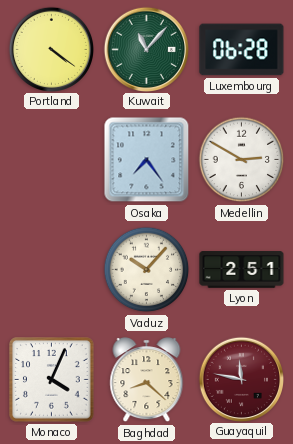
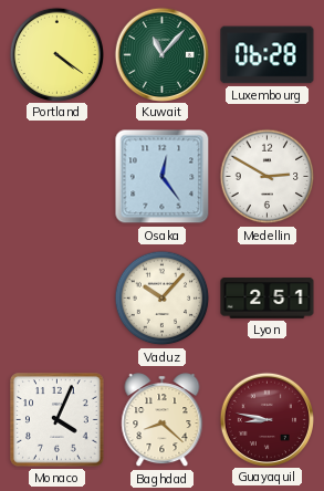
Osaka: 7:24 -> 12:24 (163, 177)
Guayaquil: 11:47 -> 8:47 (266, 419)
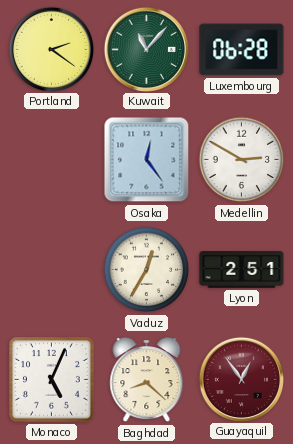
Portland: 4:21 -> 2:21 (51, 49)
Vaduz: 10:07 -> 12:35 (147, 270)
Monaco: 4:04 -> 5:04 (52, 380)
Guayaquil: 8:47 -> 12:54 (241, 379)
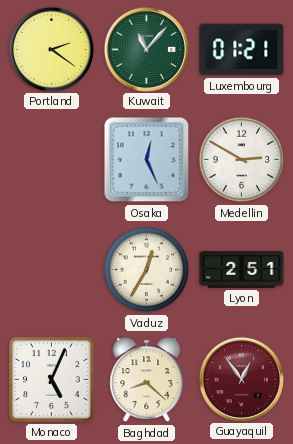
Luxembourg: 06:28 -> 01:21 (242, 50)
Osaka: 12:24 -> 12:26 (147, 160)
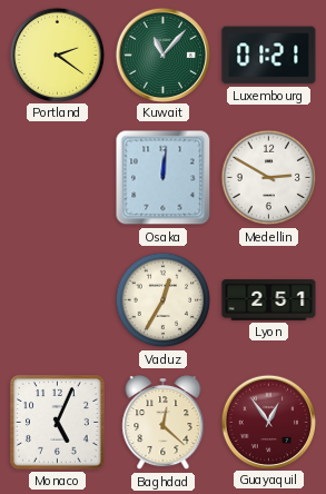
Osaka: 12:26 -> 12:01 (164, 178)
Baghdad: 8:22 -> 12:22 (164, 423)
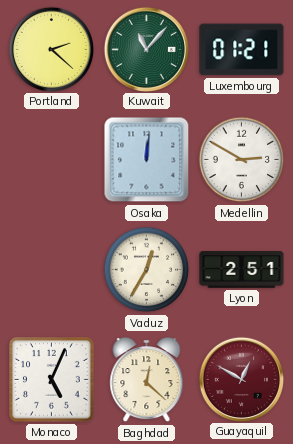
Portland: 2:21 -> 2:22 (51, 49)
Guayaquil: 12:54 -> 12:50 (241, 379)
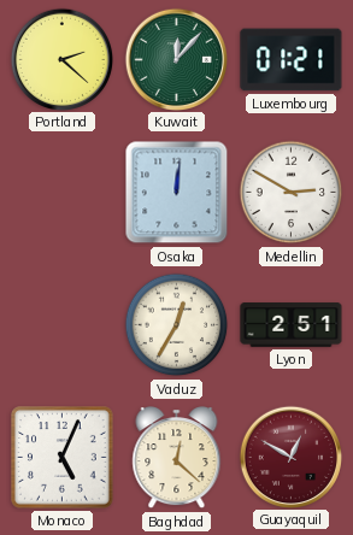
Kuwait: 11:07 -> 12:07 (176, 59)
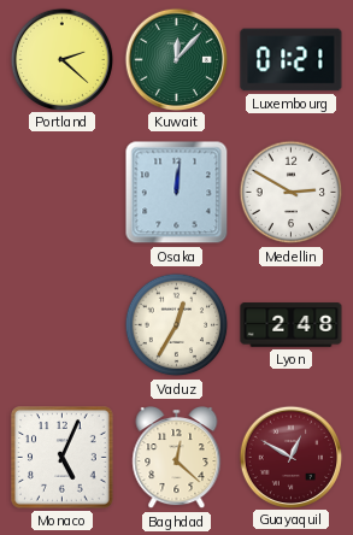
Lyon: 2:51 -> 2:48 (292, 325)
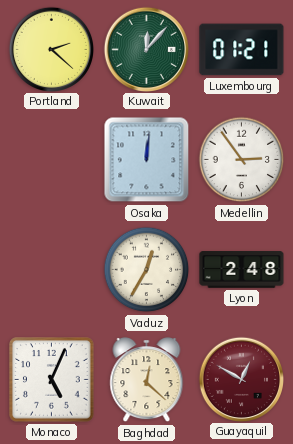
Medellin: 2:50 -> 2:54 (242, 160)
